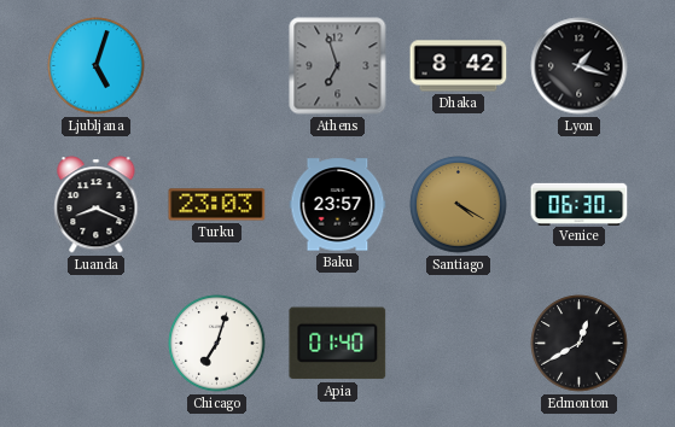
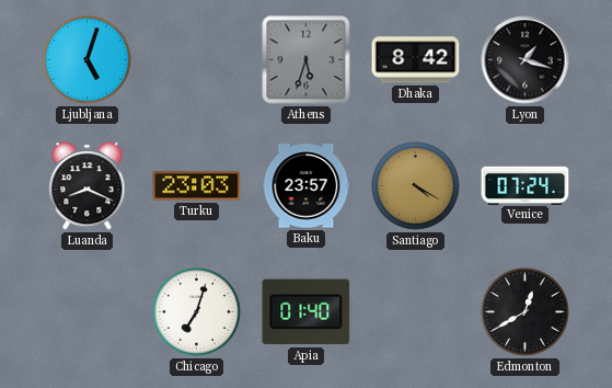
Athens: 6:57 -> 5:33 (307, 60)
Venice: 06:30 -> 07:24 (526, 185)
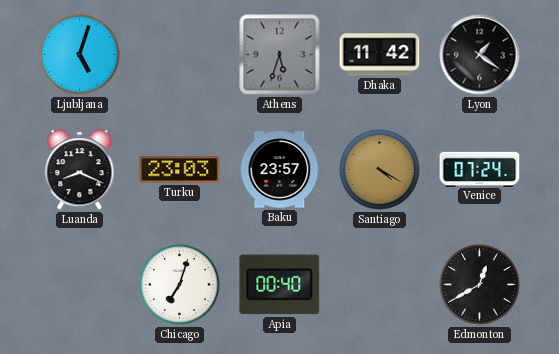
Dhaka: 8:42 -> 11:42 (380, 55)
Lyon: 1:18 -> 1:21 (480, 55)
Apia: 01:40 -> 00:40 (280, 285)
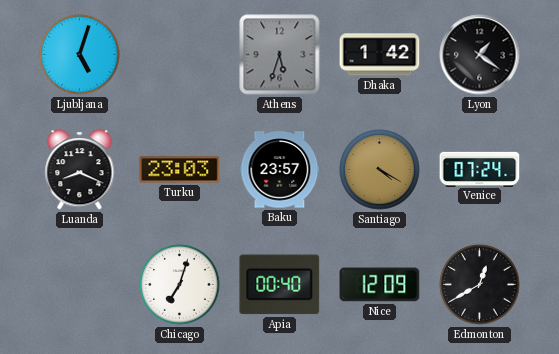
Dhaka: 11:42 -> 1:42 (380, 55)
Nice: none -> 12:09 (380, 285)
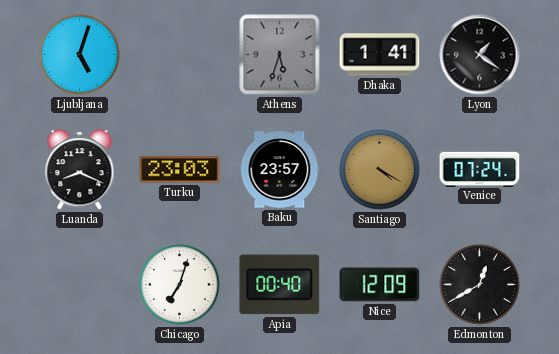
Dhaka: 1:42 -> 1:41 (380, 55)
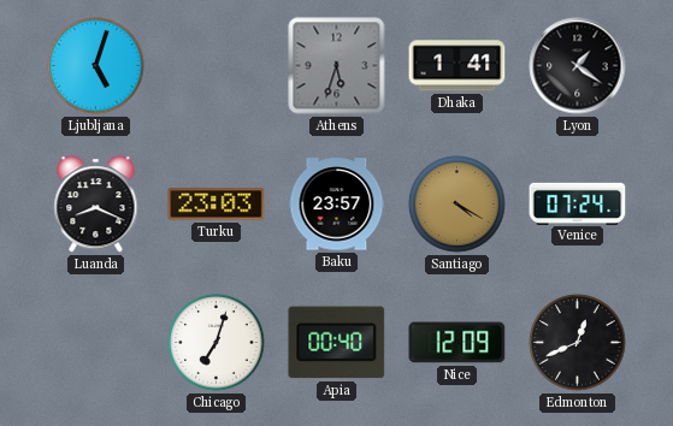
Edmonton: 12:40 -> 12:41 (578, 343)
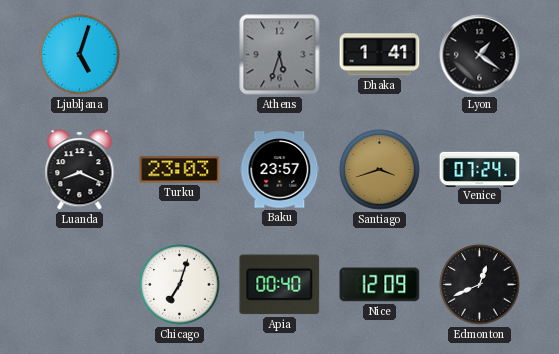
Santiago: 4:20 -> 3:42 (380, 170)
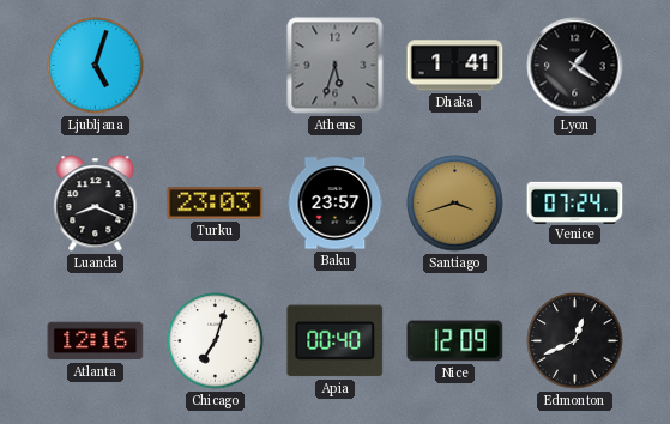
Atlanta: none -> 12:16 (96, 341)
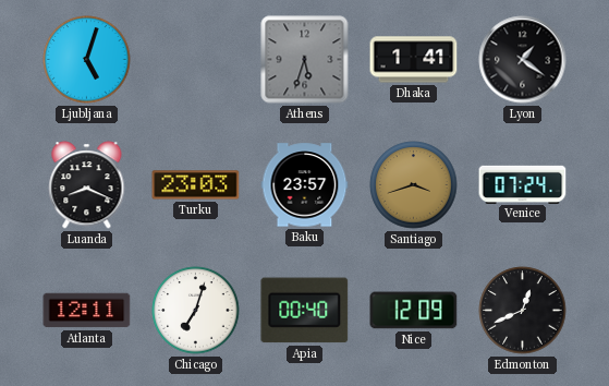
Atlanta: 12:16 -> 12:11 (87, 311)
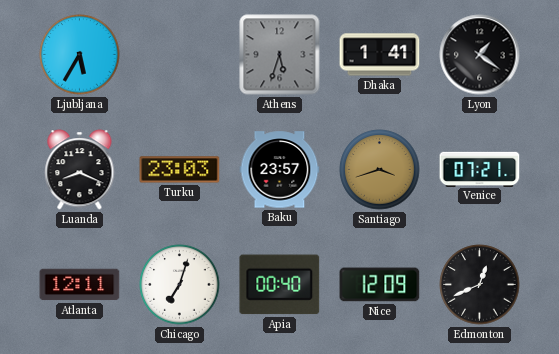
Ljubljana: 5:03 -> 5:35 (80, 55)
Venice: 07:24 -> 07:21 (480, 169)
